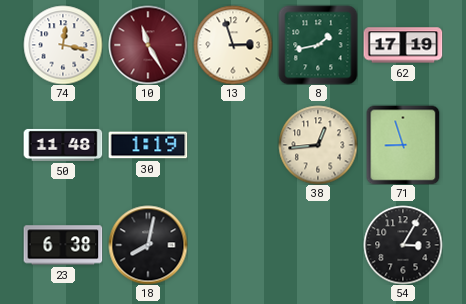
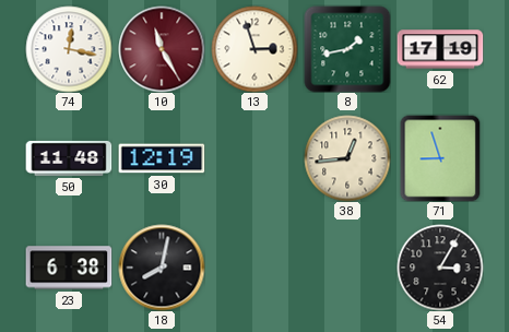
30: 1:19 -> 12:19 (162, 158)
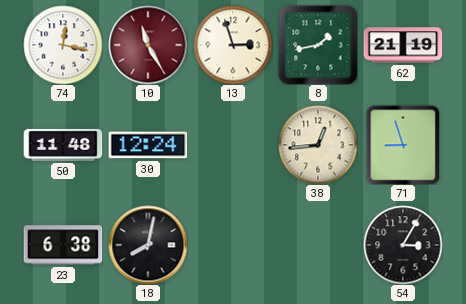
62: 17:19 -> 21:19 (403, 45)
30: 12:19 -> 12:24 (148, 145)
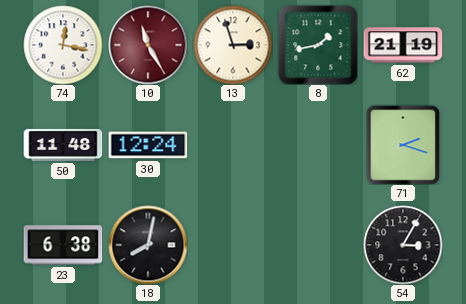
38: 12:44 -> none (318, 145)
71: 8:57 -> 2:18 (403, 145)
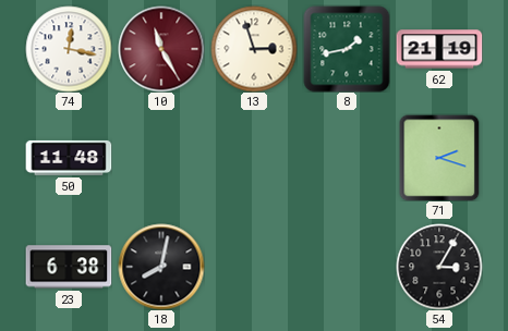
30: 12:24 -> none (148, 145)
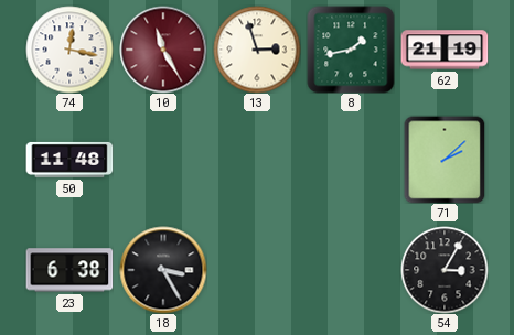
71: 2:18 -> 2:08 (445, 160)
18: 8:02 -> 3:25 (163, 270)
